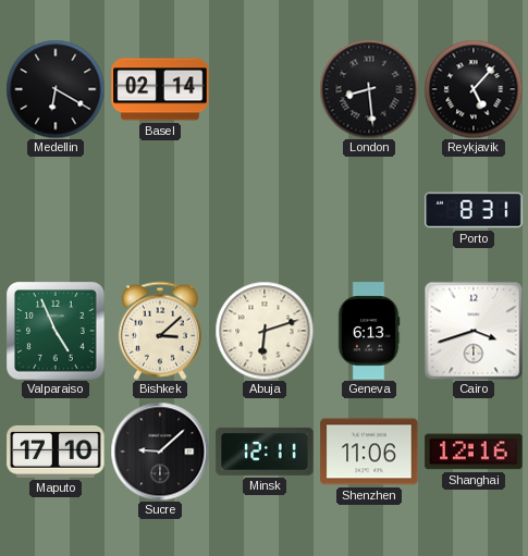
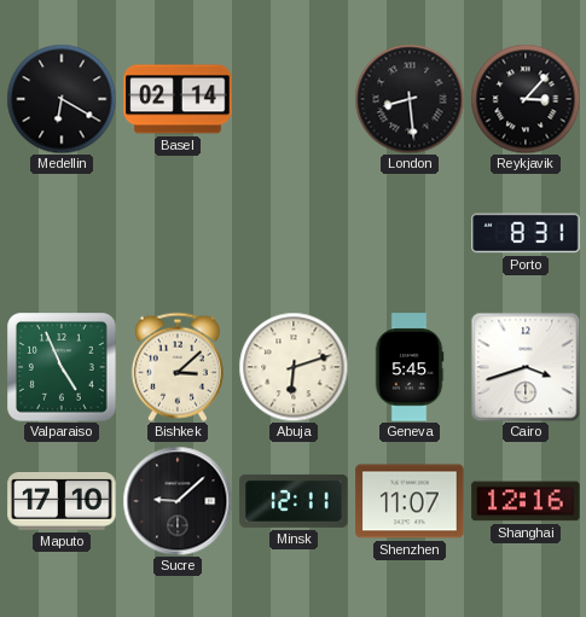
Reykjavik: 5:07 -> 3:07 (526, 99)
Geneva: 6:13 -> 5:45 (410, 367)
Shenzhen: 11:06 -> 11:07 (410, 501)
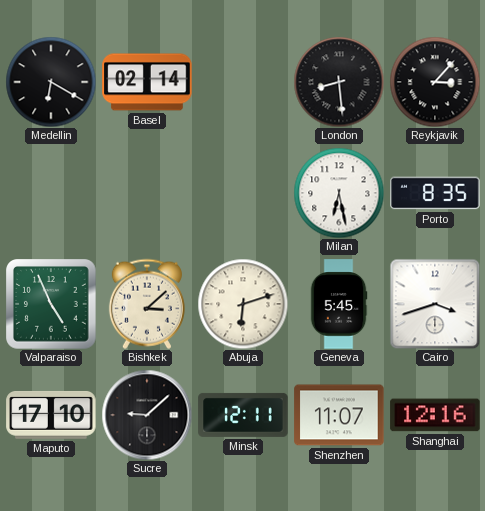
Milan: none -> 6:28 (339, 193)
Porto: 8:31 -> 8:35 (435, 193)
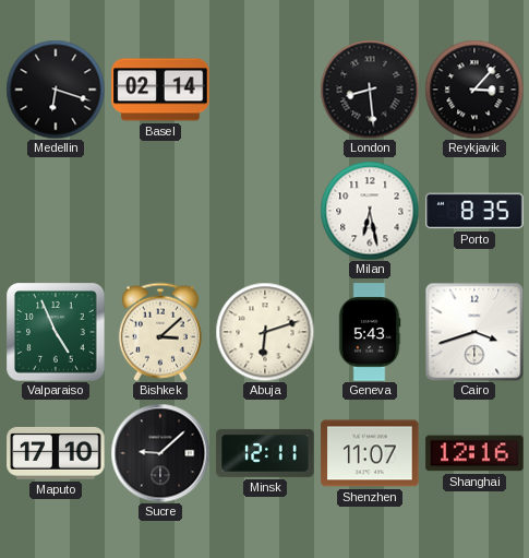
Medellin: 6:20 -> 6:18 (56, 90)
Geneva: 5:45 -> 5:43 (370, 332)
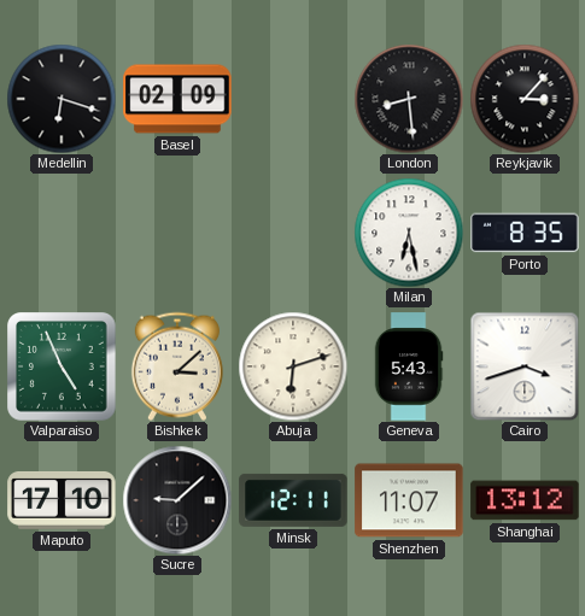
Basel: 02:14 -> 02:09 (177, 99)
Shanghai: 12:16 -> 13:12 (525, 500)
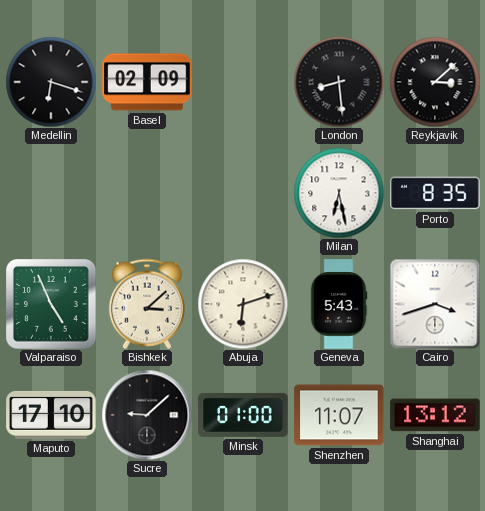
Reykjavik: 3:07 -> 3:08 (435, 82)
Minsk: 12:11 -> 01:00 (243, 415)
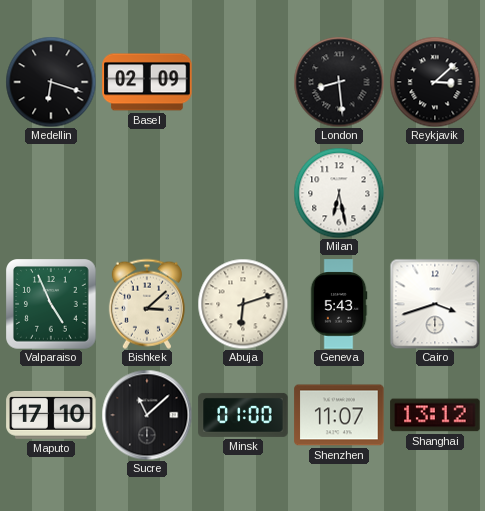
Porto: 8:35 -> none (435, 193)
Sucre: 9:08 -> 11:08 (147, 415)
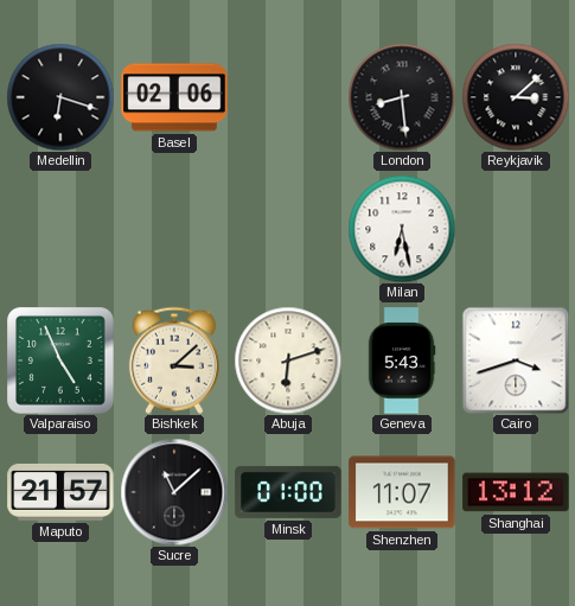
Basel: 02:09 -> 02:06 (174, 97)
Maputo: 17:10 -> 21:57 (60, 492)
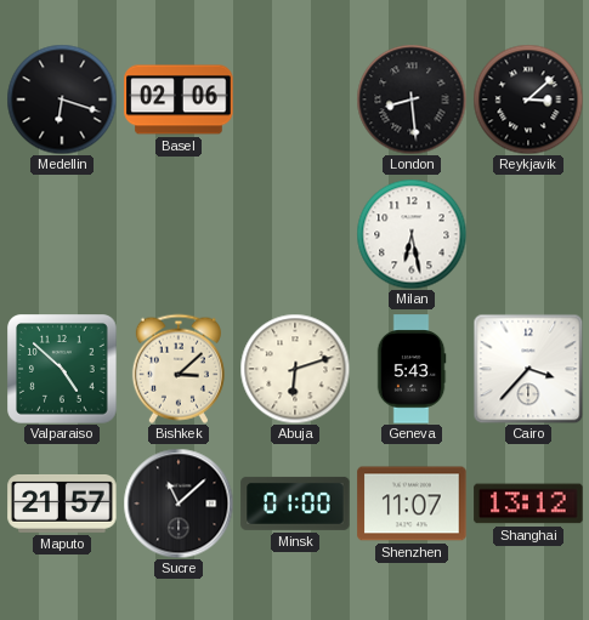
Valparaiso: 4:56 -> 4:52 (62, 369)
Cairo: 3:42 -> 3:37 (528, 369)
